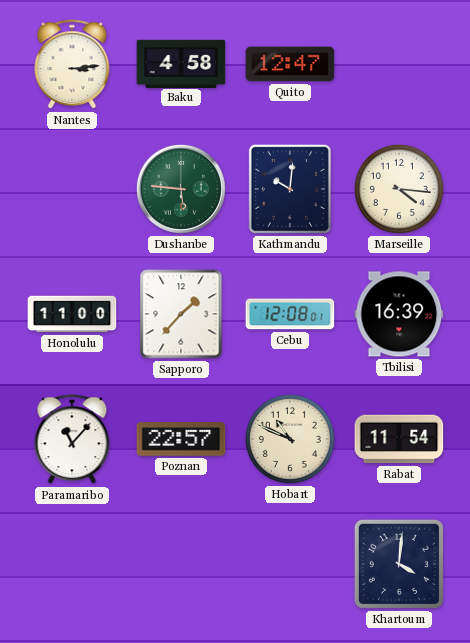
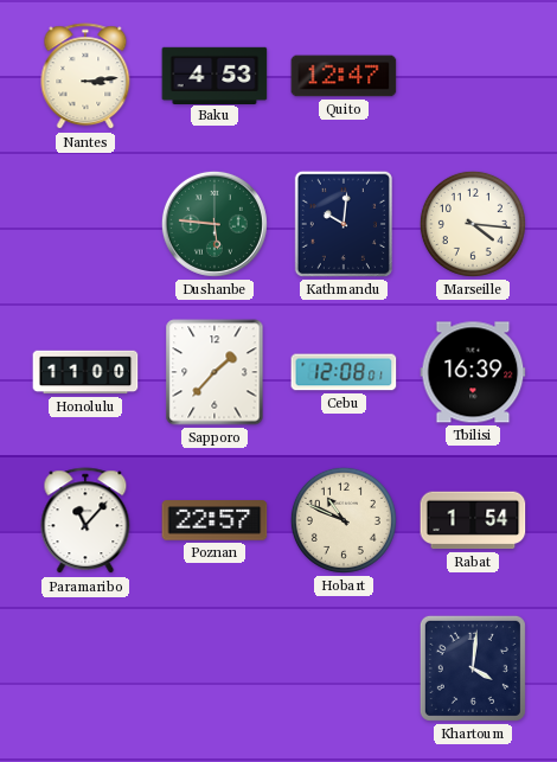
Baku: 4:58 -> 4:53 (215, 75)
Rabat: 11:54 -> 1:54 (473, 520)
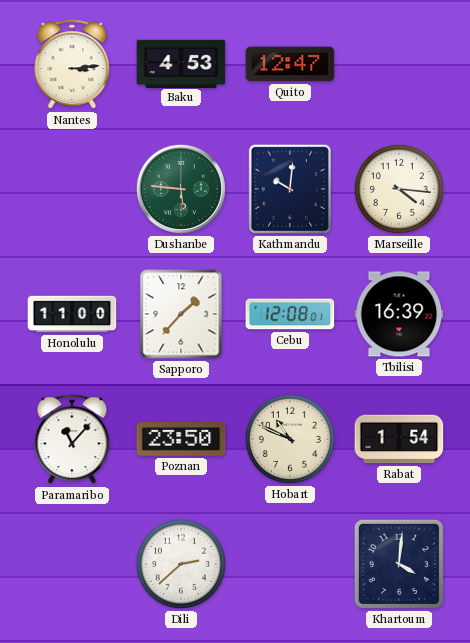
Poznan: 22:57 -> 23:50 (181, 439)
Dili: none -> 2:38 (181, 564)
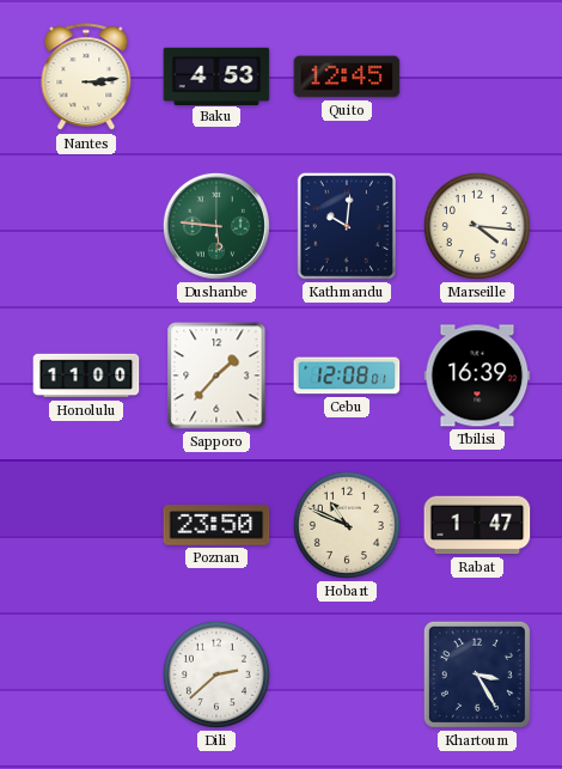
Quito: 12:47 -> 12:45 (347, 77)
Paramaribo: 11:07 -> none (72, 440)
Rabat: 1:54 -> 1:47 (477, 525)
Khartoum: 4:01 -> 3:25 (477, 675)
